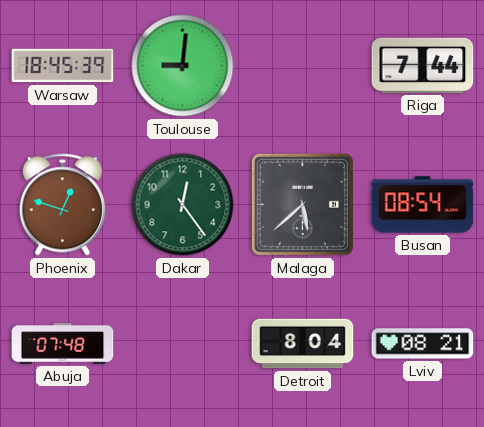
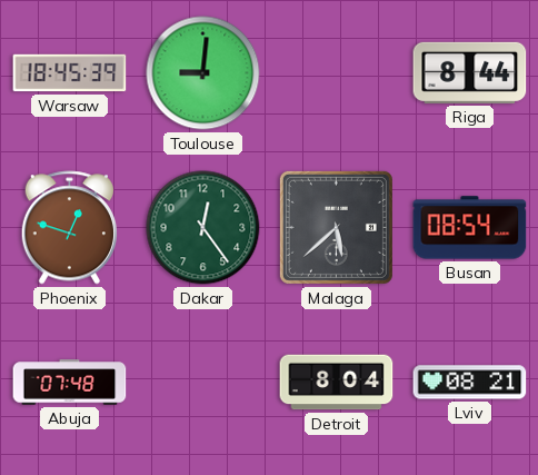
Riga: 7:44 -> 8:44 (470, 72)
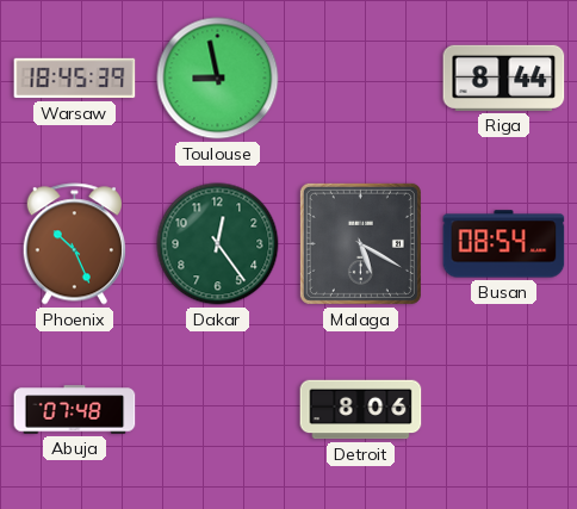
Toulouse: 9:01 -> 8:58 (218, 79)
Phoenix: 12:48 -> 10:26 (74, 244)
Malaga: 5:38 -> 5:20 (360, 243)
Detroit: 8:04 -> 8:06 (361, 410)
Lviv: 08:21 -> none (470, 383)
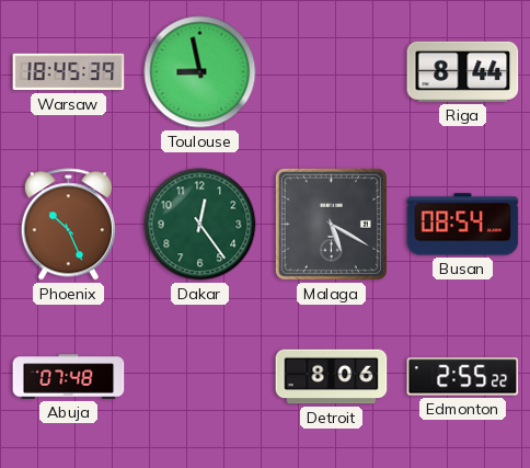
Edmonton: none -> 2:55 (463, 377)
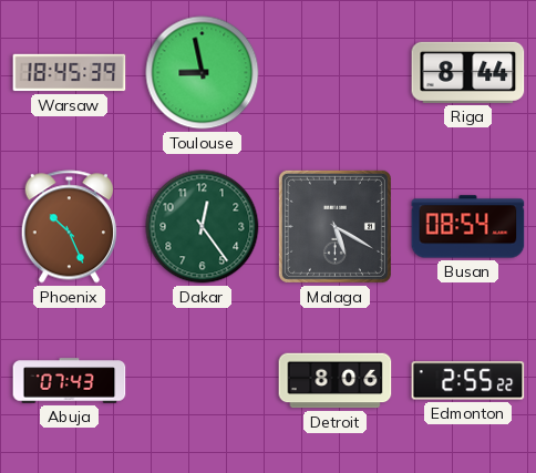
Abuja: 07:48 -> 07:43 (70, 381)
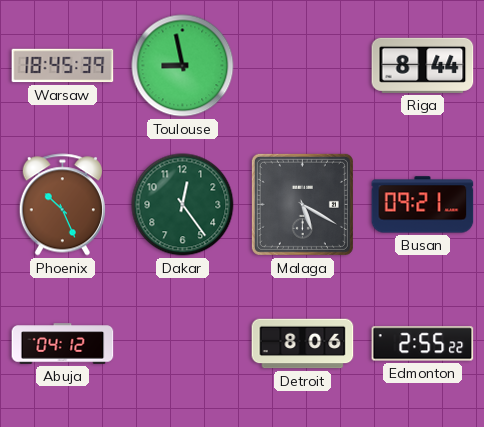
Busan: 08:54 -> 09:21 (423, 205)
Abuja: 07:43 -> 04:12 (63, 344)
